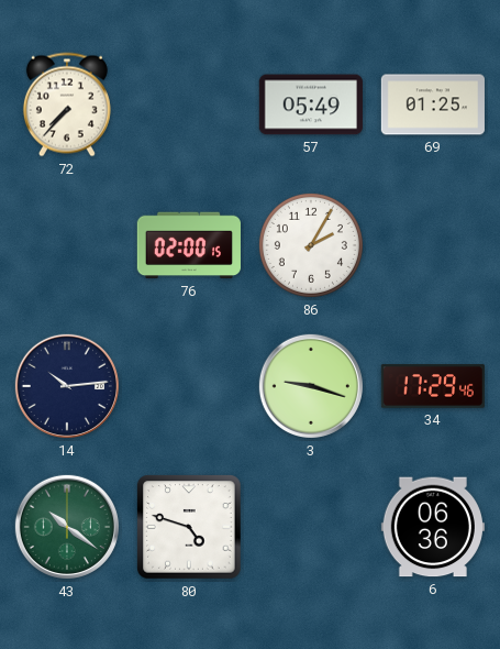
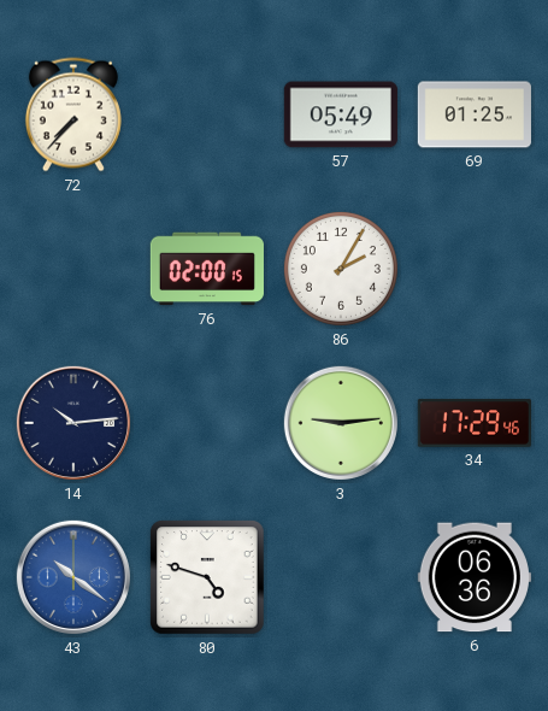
3: 9:18 -> 9:14 (341, 423)
43 dial: green -> blue (73, 577)
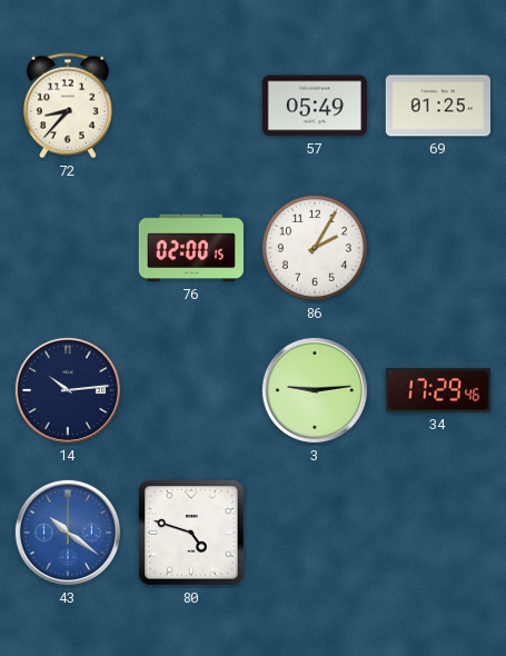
72: 7:37 -> 8:37 (68, 106)
6: 06:36 -> none (475, 577)
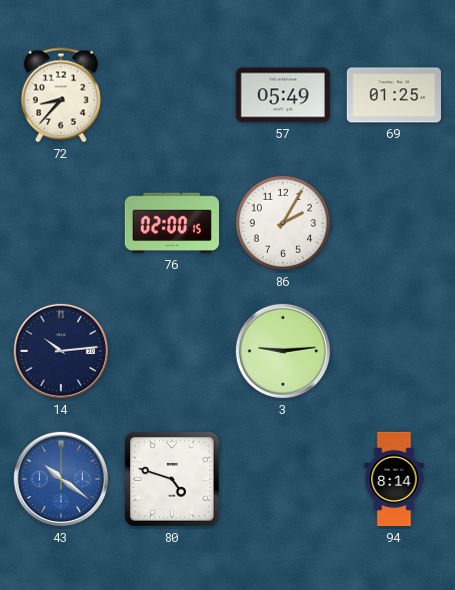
34: 17:29 -> none (438, 390)
94: none -> 8:14 (394, 479)
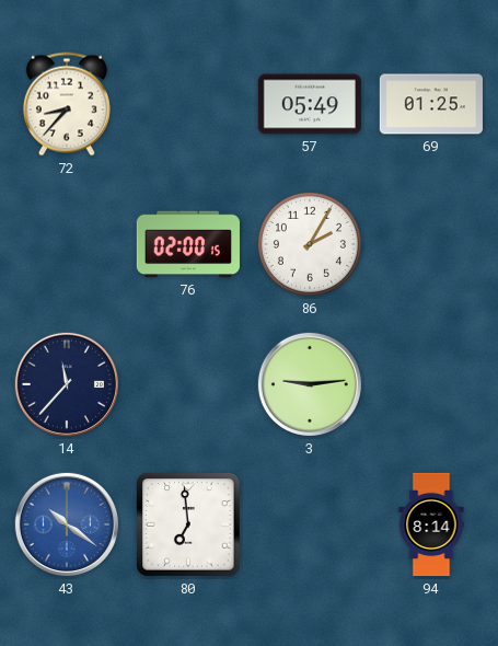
14: 10:14 -> 11:37 (67, 384)
80: 4:48 -> 6:59 (188, 524)
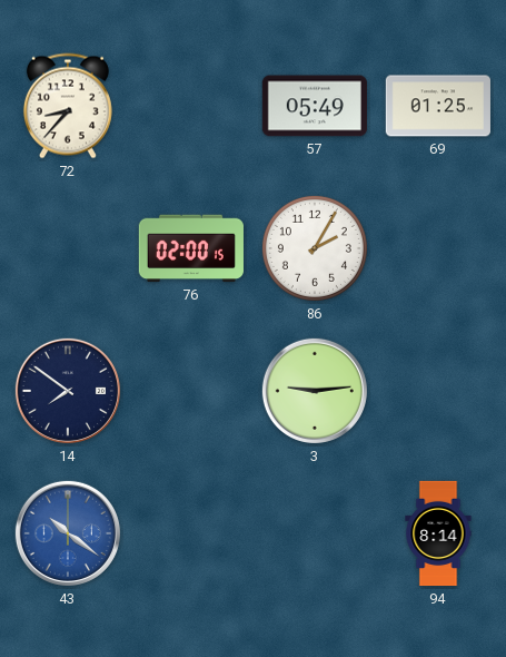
14: 11:37 -> 7:51 (68, 391)
80: 6:59 -> none (188, 524)
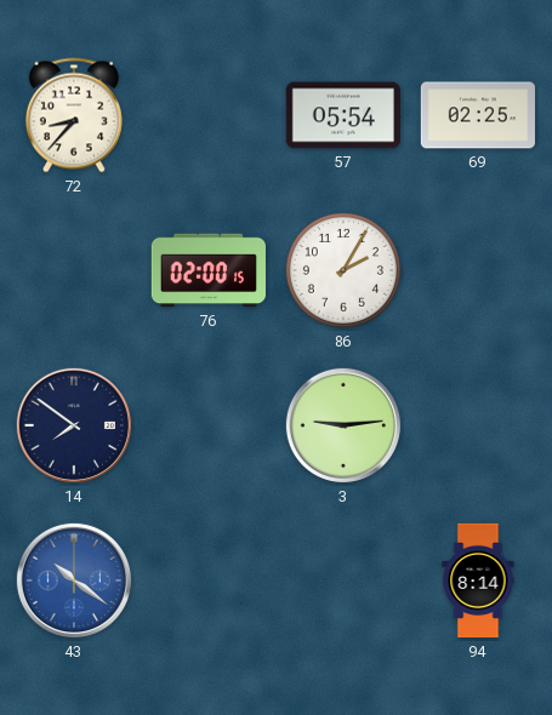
57: 05:49 -> 05:54 (343, 115)
69: 01:25 -> 02:25 (478, 115)
